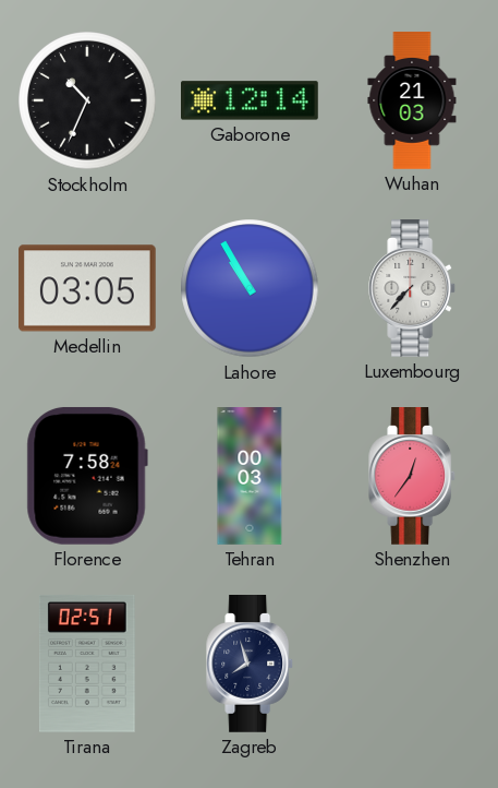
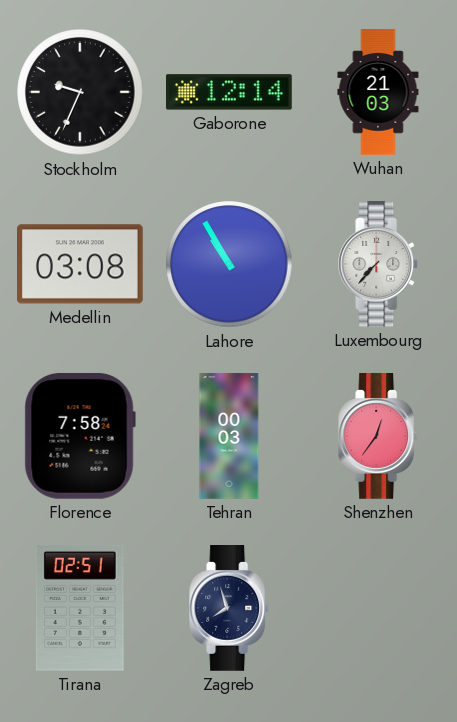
Stockholm: 10:34 -> 9:34 (80, 92)
Medellin: 03:05 -> 03:08 (81, 264)
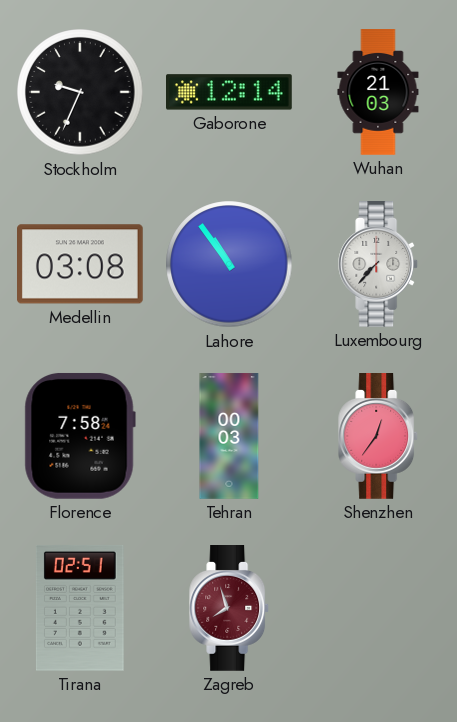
Lahore: 10:55 -> 10:54 (229, 264)
Zagreb dial: navy -> burgundy (230, 609)
